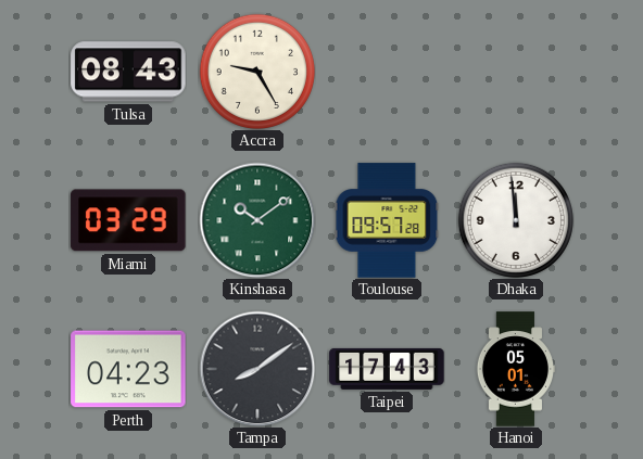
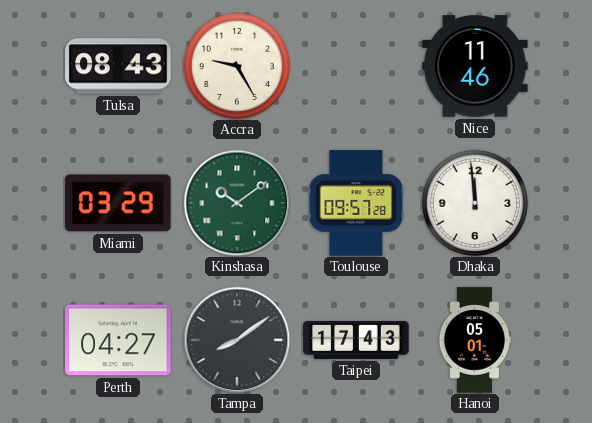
Nice: none -> 11:46 (475, 66)
Perth: 04:23 -> 04:27 (118, 340)
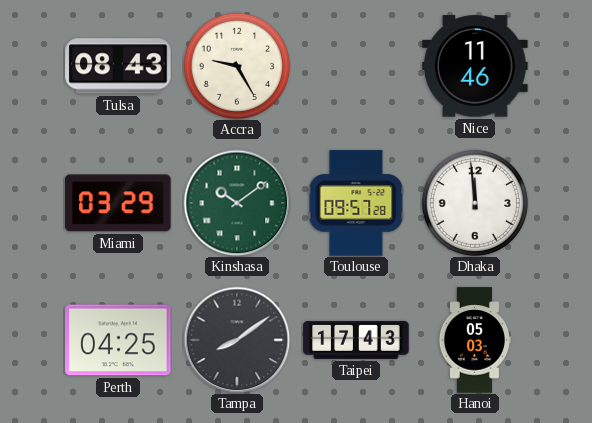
Perth: 04:27 -> 04:25 (118, 340)
Hanoi: 05:01 -> 05:03 (474, 340)
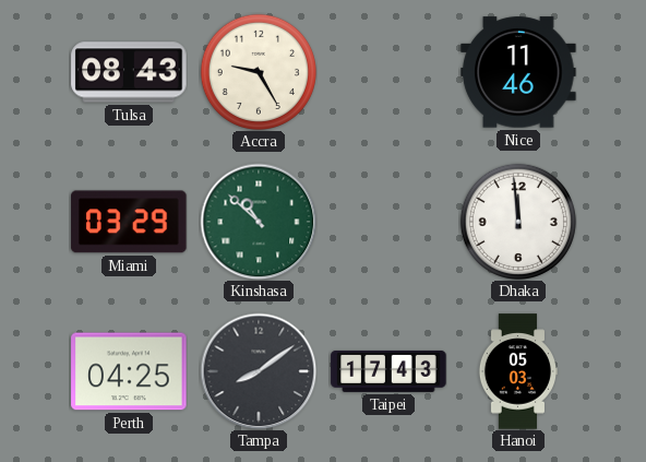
Kinshasa: 10:09 -> 10:52 (259, 222)
Toulouse: 09:57 -> none (356, 203)
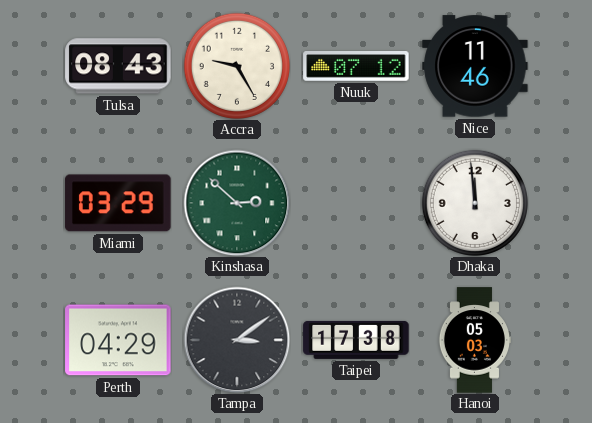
Nuuk: none -> 07:12 (356, 67)
Kinshasa: 10:52 -> 2:52 (237, 203)
Perth: 04:25 -> 04:29 (118, 340)
Tampa: 8:09 -> 3:09 (237, 340)
Taipei: 17:43 -> 17:38 (356, 340)
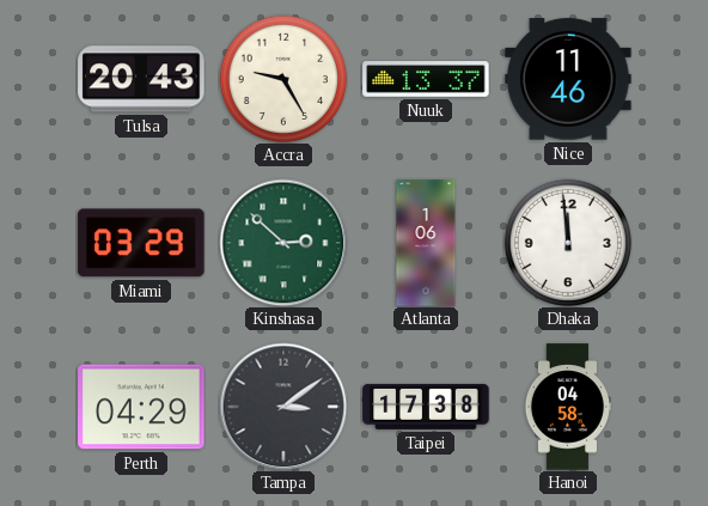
Tulsa: 08:43 -> 20:43 (141, 79)
Nuuk: 07:12 -> 13:37 (426, 80)
Atlanta: none -> 1:06 (426, 243)
Hanoi: 05:03 -> 04:58 (567, 407)
